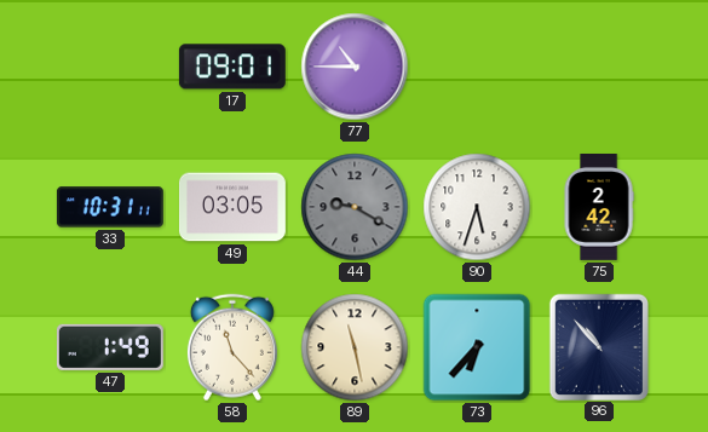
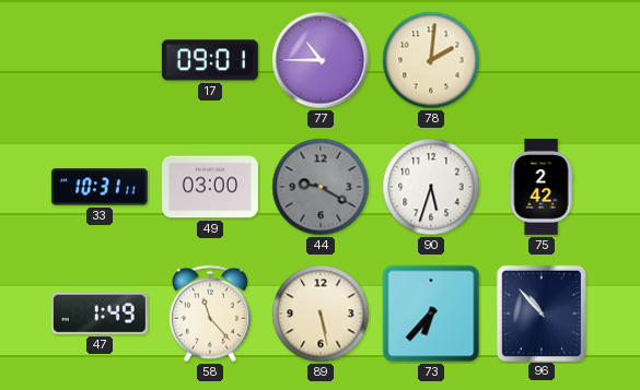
78: none -> 2:01 (431, 60)
49: 03:05 -> 03:00 (210, 187)
89: 11:28 -> 5:28 (321, 314)
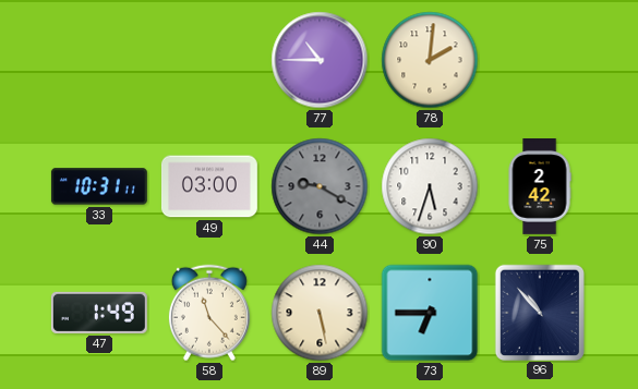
17: 09:01 -> none (210, 60)
73: 6:37 -> 6:45 (430, 313)
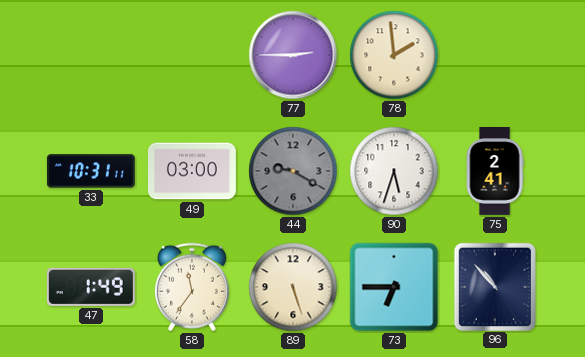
77: 10:45 -> 2:45 (293, 55)
78: 2:01 -> 1:59 (394, 55)
75: 2:42 -> 2:41 (495, 172)
58: 11:23 -> 11:36 (192, 287)
89: 5:28 -> 5:27 (293, 287)
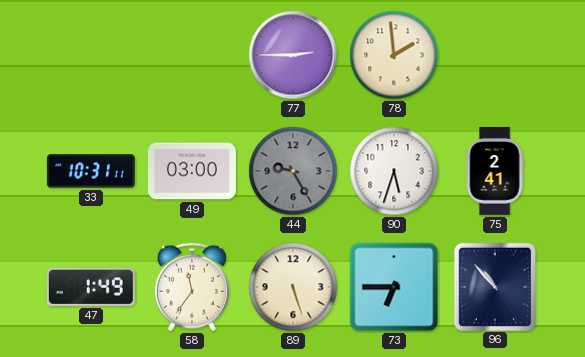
44: 9:20 -> 9:25 (293, 171)
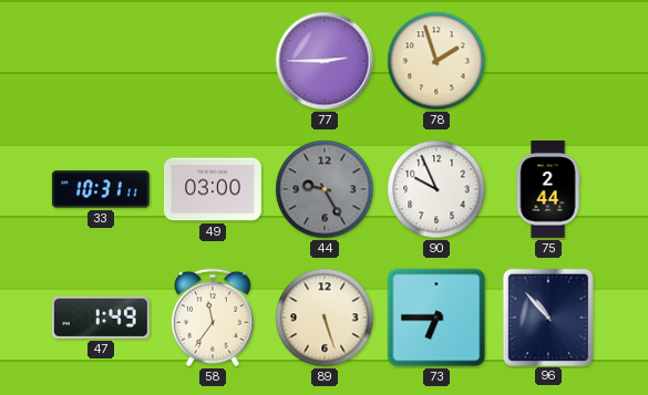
78: 1:59 -> 1:57 (436, 61)
90: 5:33 -> 9:56 (436, 189)
75: 2:41 -> 2:44 (548, 190)
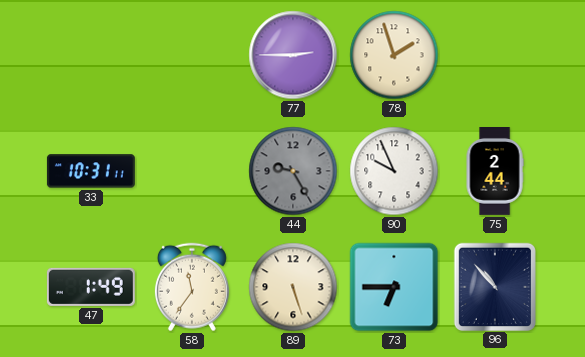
49: 03:00 -> none (213, 189)
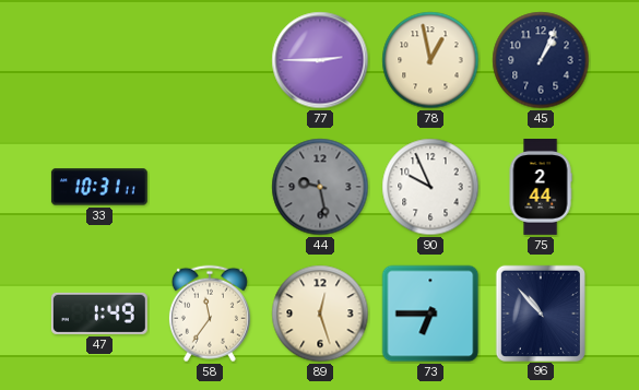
78: 1:57 -> 12:58 (430, 60)
45: none -> 1:04 (541, 60)
44: 9:25 -> 9:28 (320, 187)
89: 5:27 -> 12:27 (320, 314)
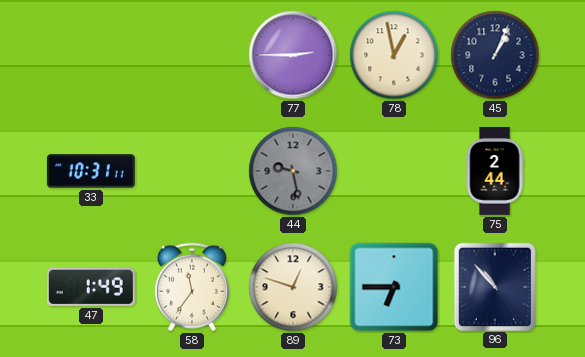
90: 9:56 -> none (430, 187)
89: 12:27 -> 12:48 (293, 287)
